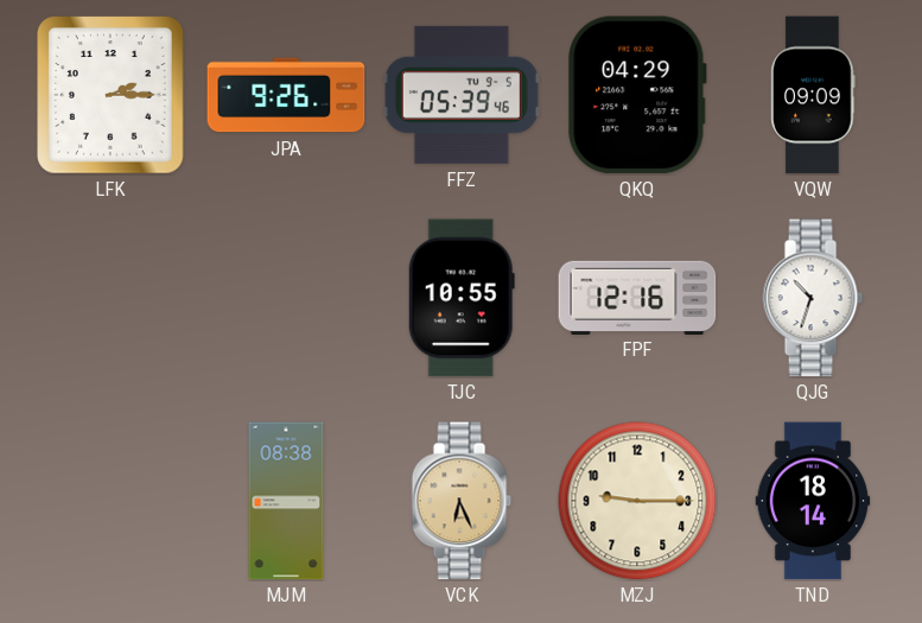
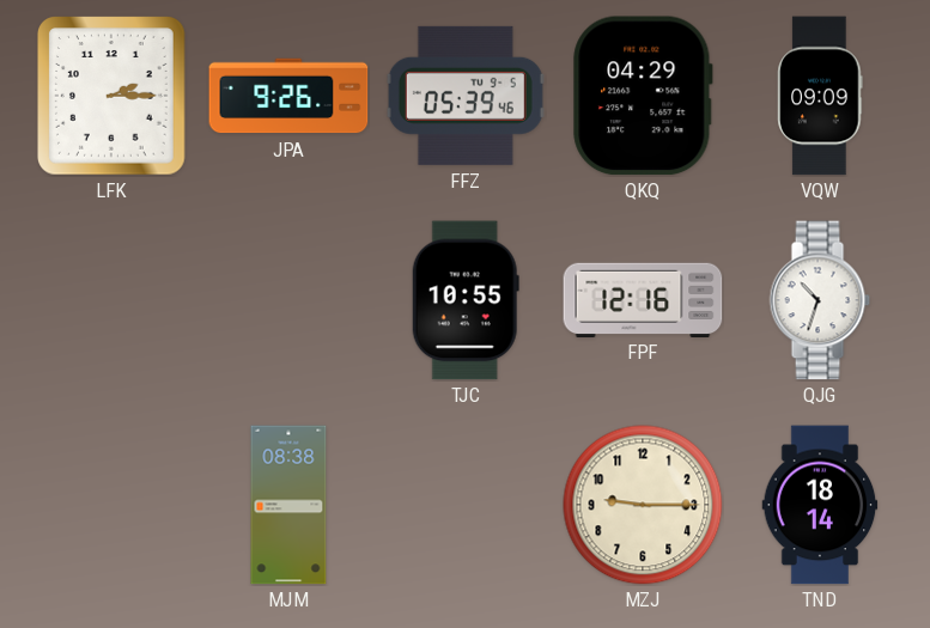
VCK: 6:26 -> none (462, 501)
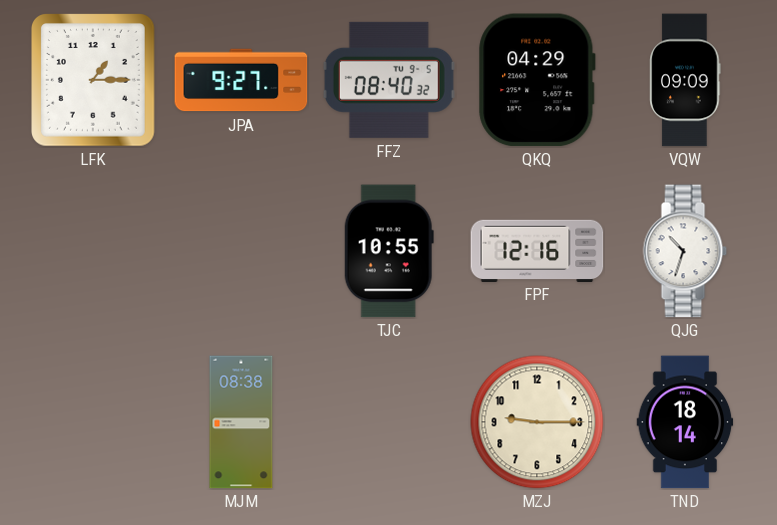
LFK: 2:15 -> 1:15 (94, 80)
JPA: 9:26 -> 9:27 (241, 80)
FFZ: 05:39 -> 08:40 (389, 80)
